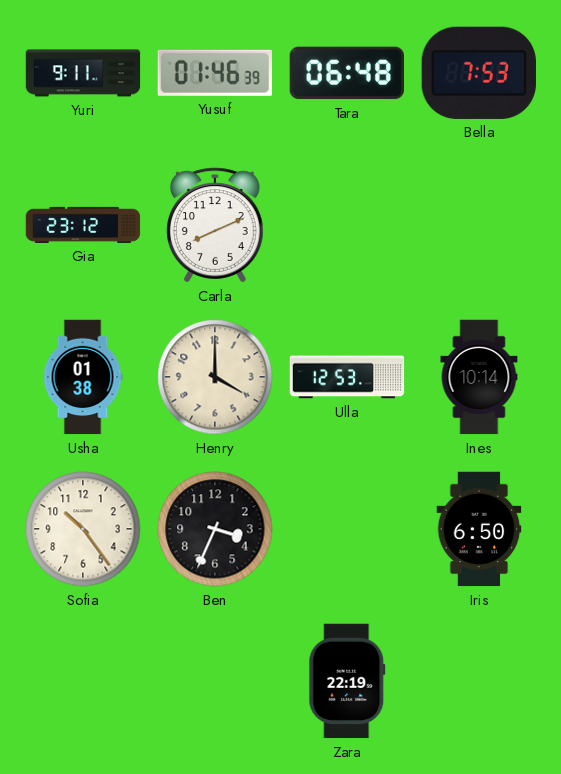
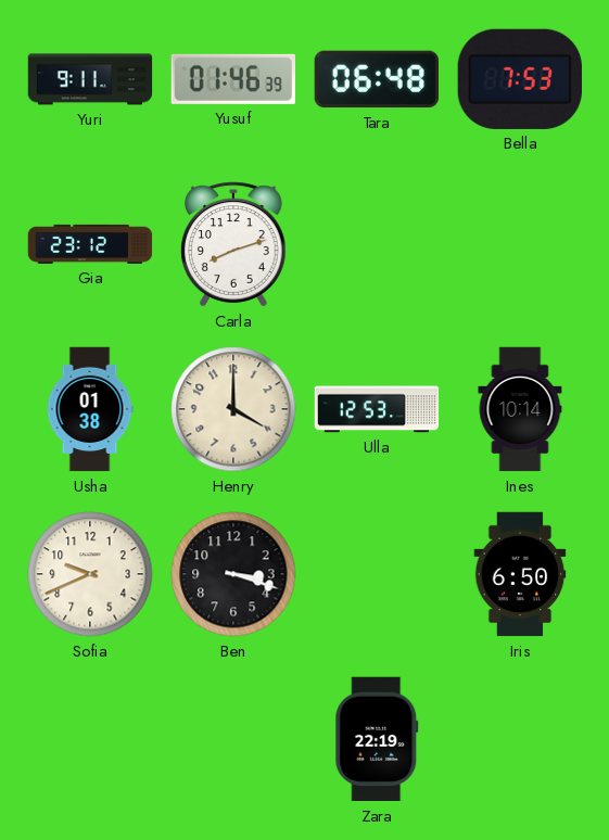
Carla: 8:11 -> 8:12 (234, 244)
Sofia: 10:24 -> 9:41 (90, 574)
Ben: 3:34 -> 3:18 (233, 574)
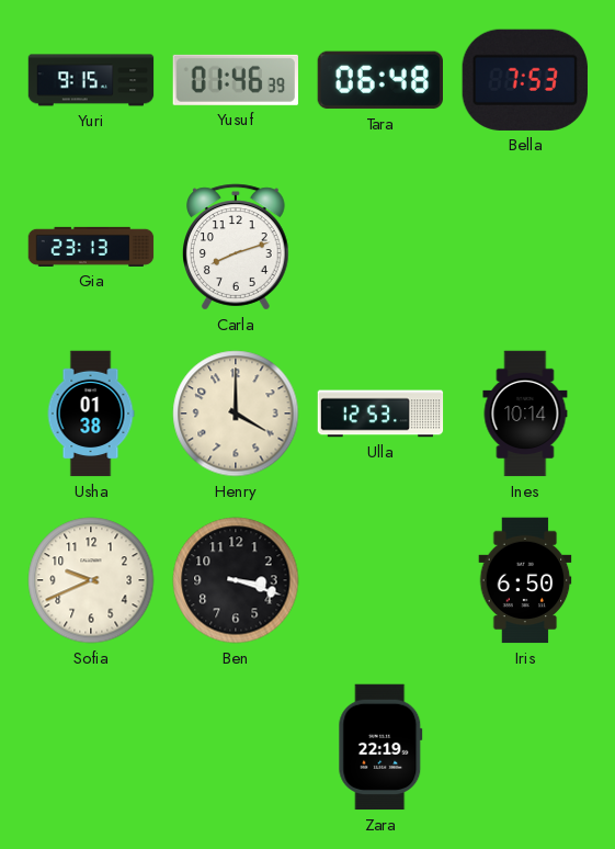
Yuri: 9:11 -> 9:15 (91, 80)
Gia: 23:12 -> 23:13 (91, 247)
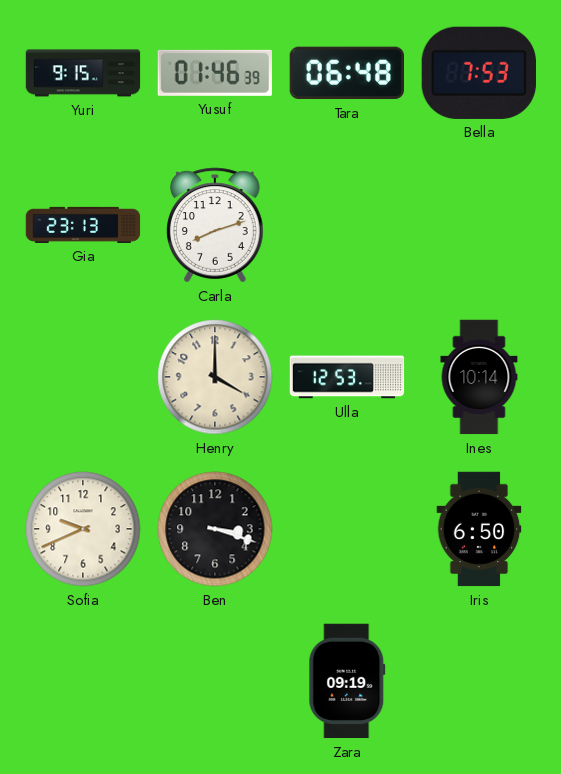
Usha: 01:38 -> none (91, 414)
Zara: 22:19 -> 09:19 (347, 681)
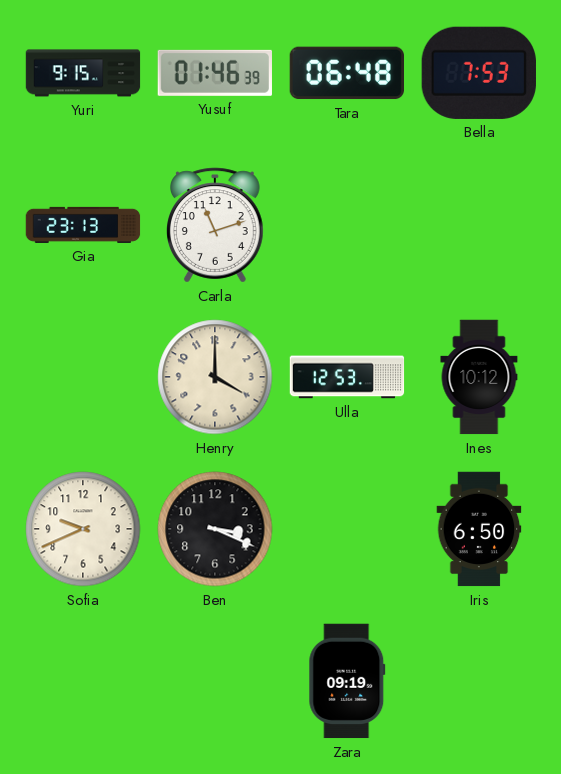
Carla: 8:12 -> 11:12 (216, 225)
Ines: 10:14 -> 10:12 (479, 377)
Ben: 3:18 -> 3:19 (215, 529)
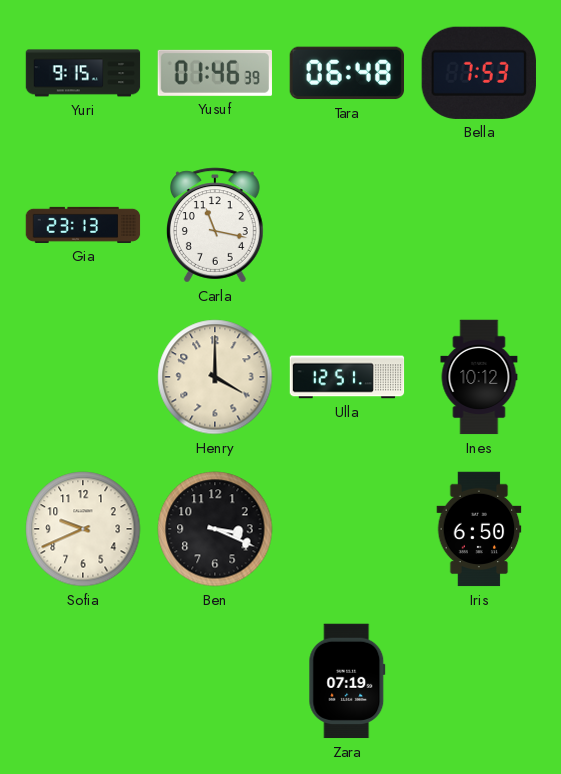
Carla: 11:12 -> 11:17 (216, 225)
Ulla: 12:53 -> 12:51 (347, 377)
Zara: 09:19 -> 07:19 (347, 681)
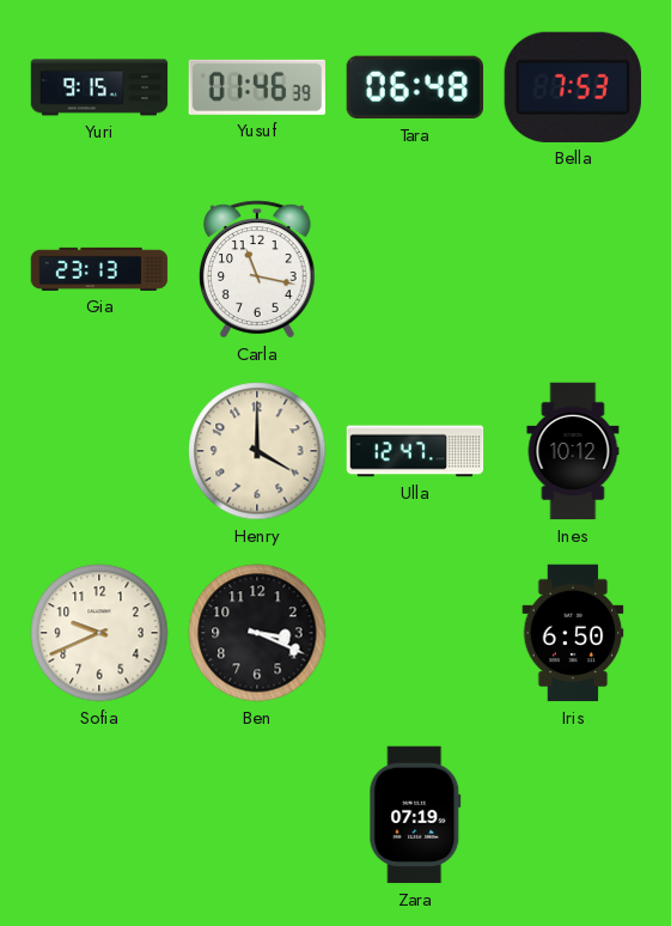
Ulla: 12:51 -> 12:47 (415, 451)
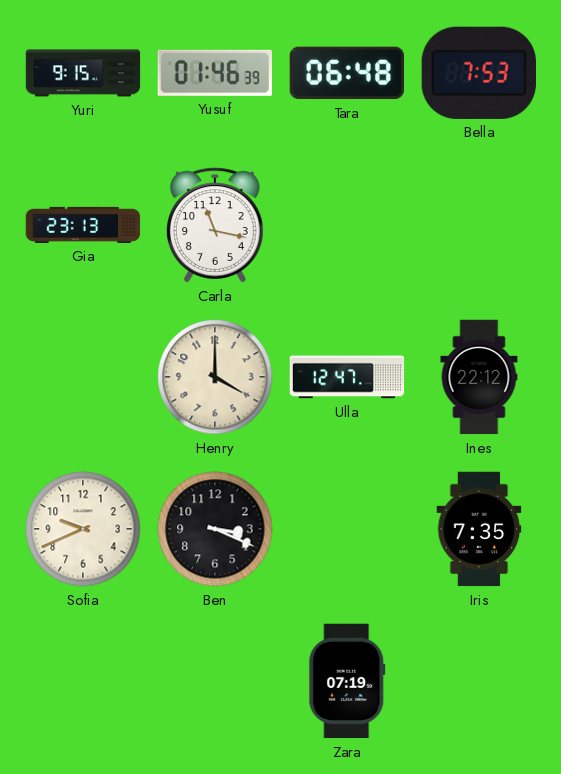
Ines: 10:12 -> 22:12 (479, 377)
Iris: 6:50 -> 7:35 (479, 529)
